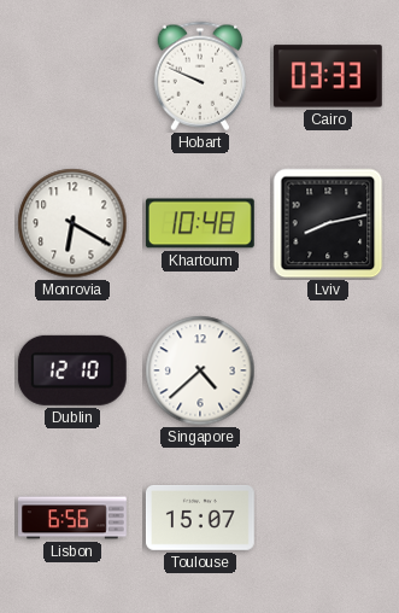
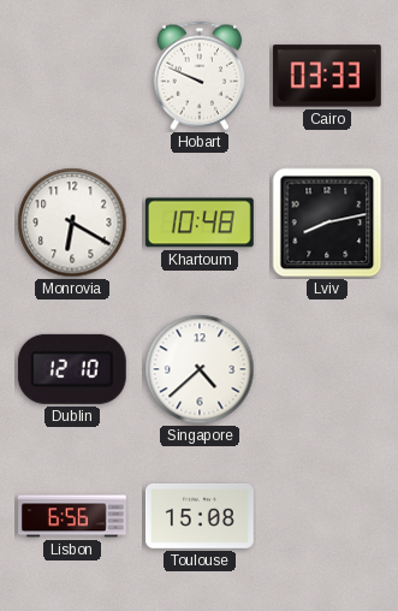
Toulouse: 15:07 -> 15:08 (200, 517)
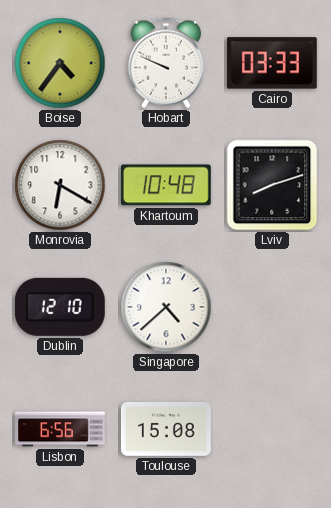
Boise: none -> 4:36 (60, 63)
Lviv: 8:13 -> 8:12 (272, 185)
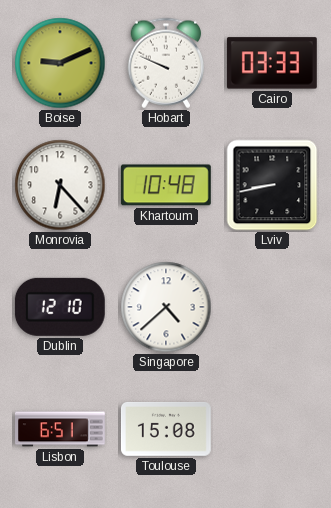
Boise: 4:36 -> 9:11 (60, 63)
Monrovia: 6:20 -> 6:23 (60, 185)
Lviv: 8:12 -> 8:43 (272, 185)
Lisbon: 6:56 -> 6:51 (61, 429)
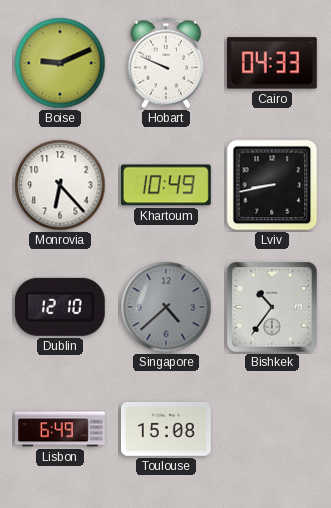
Cairo: 03:33 -> 04:33 (272, 63)
Khartoum: 10:48 -> 10:49 (166, 185)
Singapore dial: white -> grey (166, 307)
Bishkek: none -> 10:36 (273, 308)
Lisbon: 6:51 -> 6:49 (61, 429)
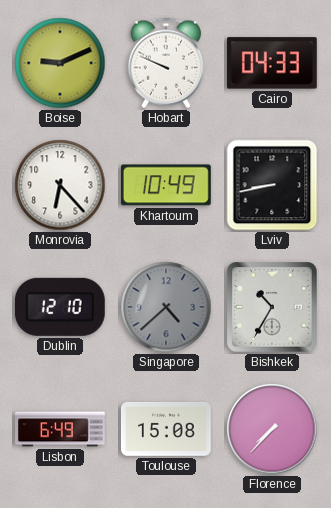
Bishkek: 10:36 -> 10:35 (273, 308)
Florence: none -> 7:37 (272, 429)
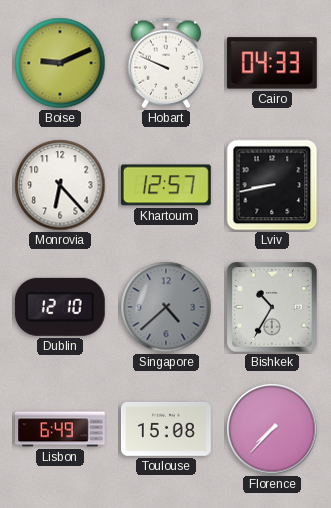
Khartoum: 10:49 -> 12:57 (166, 185)
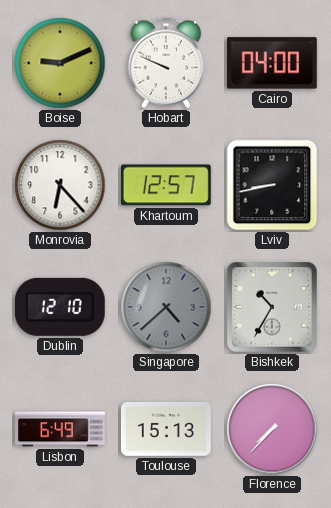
Cairo: 04:33 -> 04:00 (272, 63)
Toulouse: 15:08 -> 15:13 (166, 430)
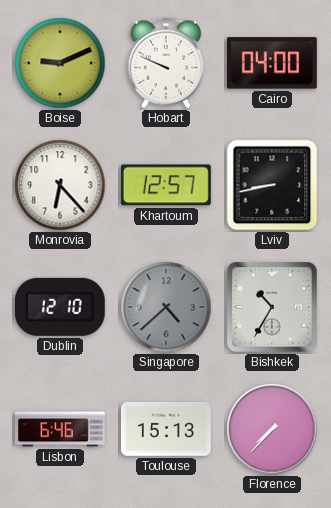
Lisbon: 6:49 -> 6:46 (61, 429)
